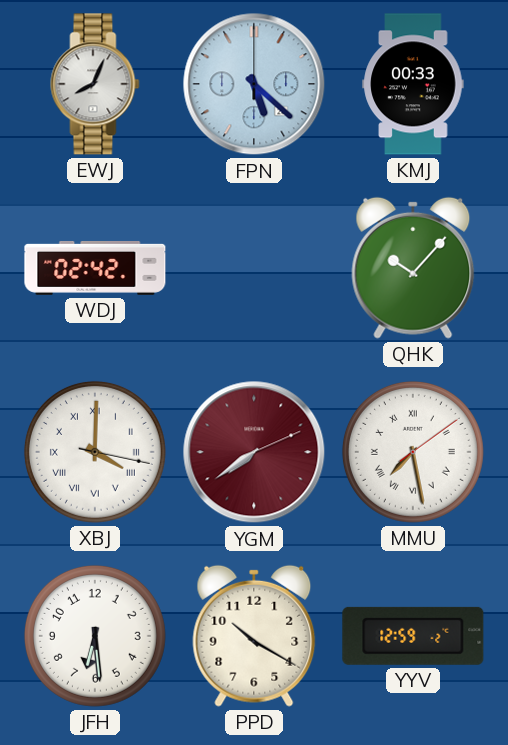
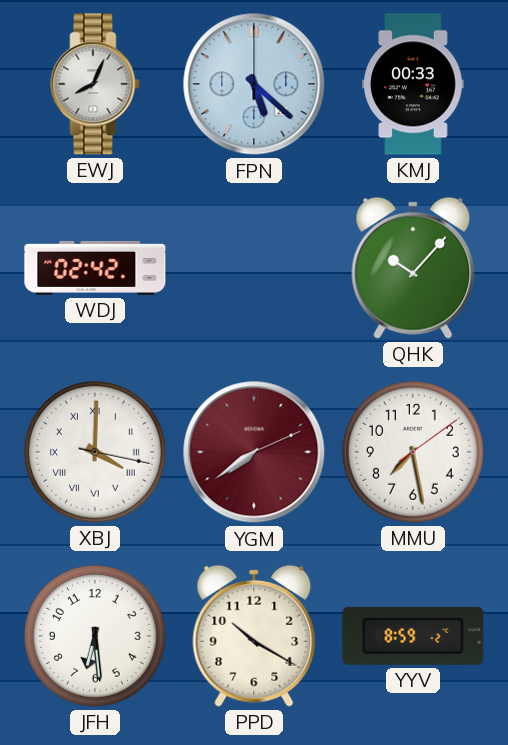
MMU numerals: Roman -> Arabic (413, 452)
YYV: 12:59 -> 8:59 (413, 636)
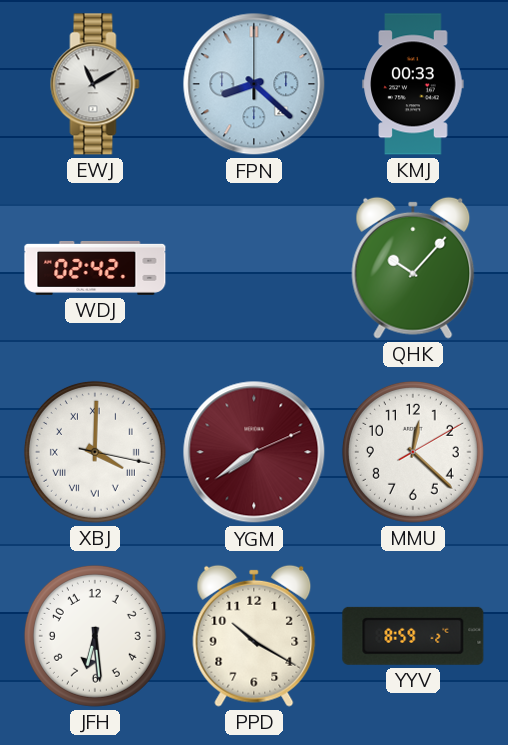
EWJ: 8:04 -> 11:10 (95, 84)
FPN: 5:22 -> 8:22 (254, 84)
MMU: 7:28 -> 12:22 (413, 452)
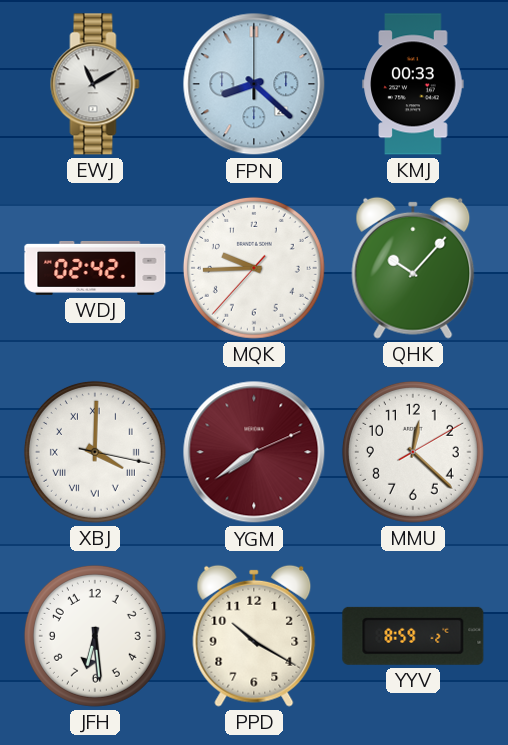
MQK: none -> 9:44 (254, 268)
